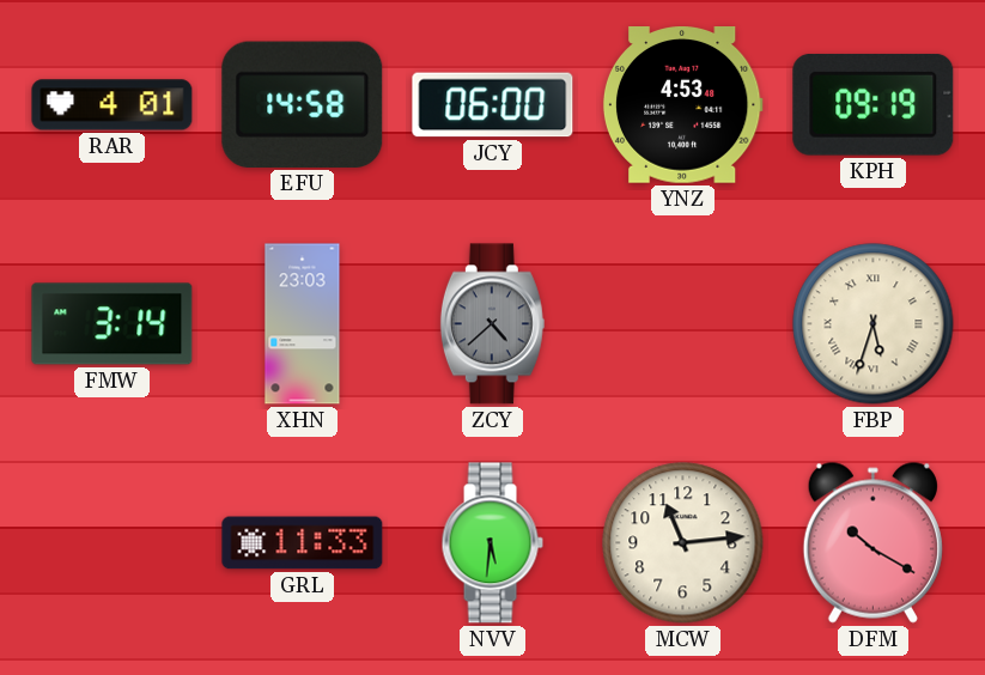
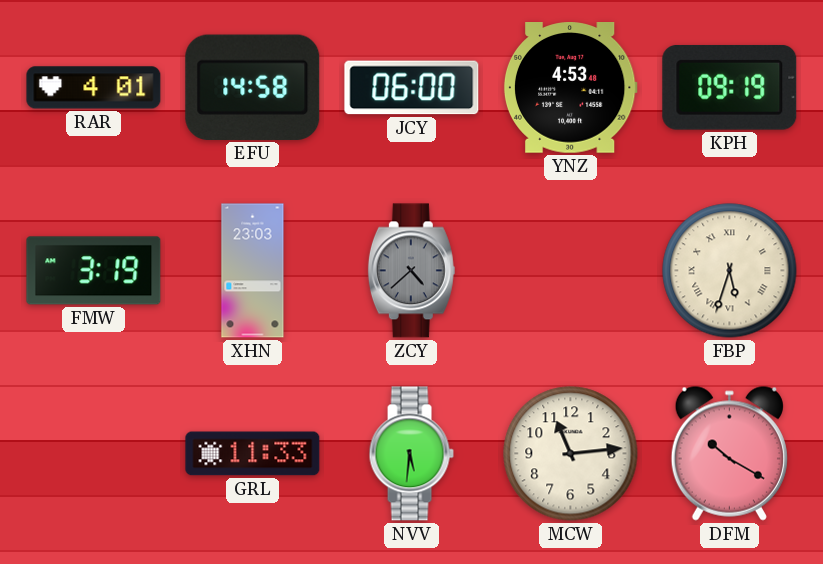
FMW: 3:14 -> 3:19 (94, 271)
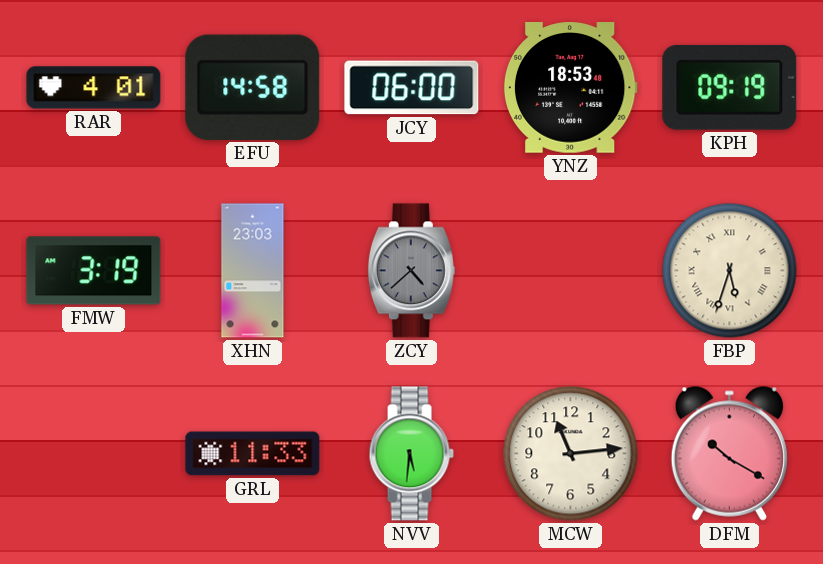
YNZ: 4:53 -> 18:53 (570, 88)
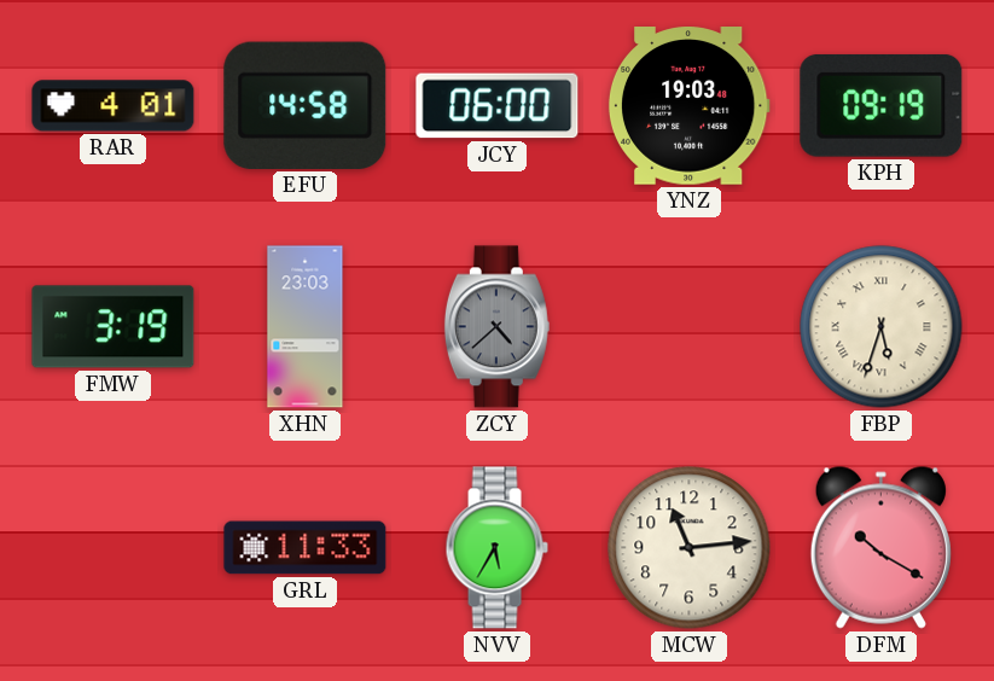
YNZ: 18:53 -> 19:03 (688, 106)
NVV: 5:31 -> 5:35 (496, 548)
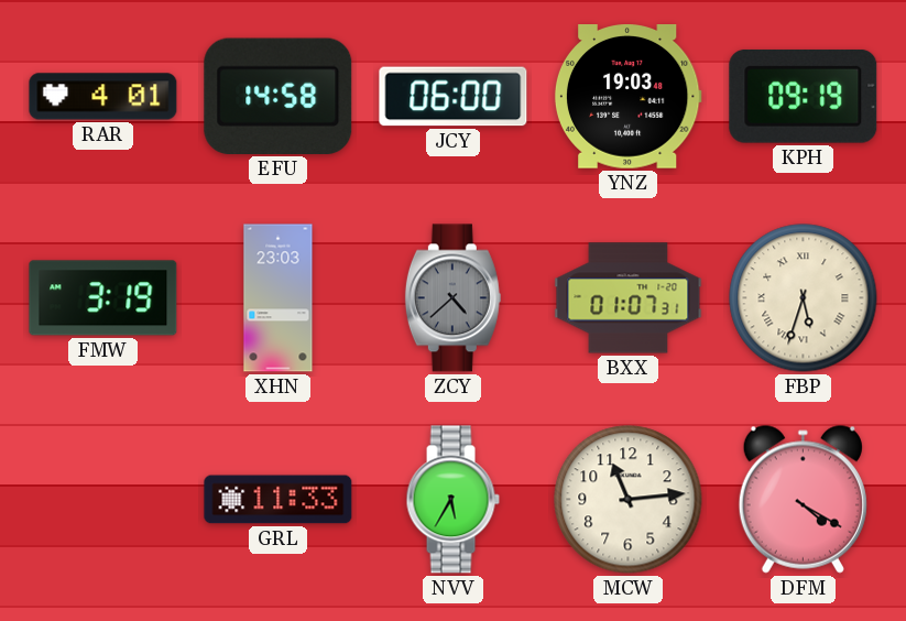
BXX: none -> 01:07 (629, 298)
DFM: 10:20 -> 4:20 (803, 499)
